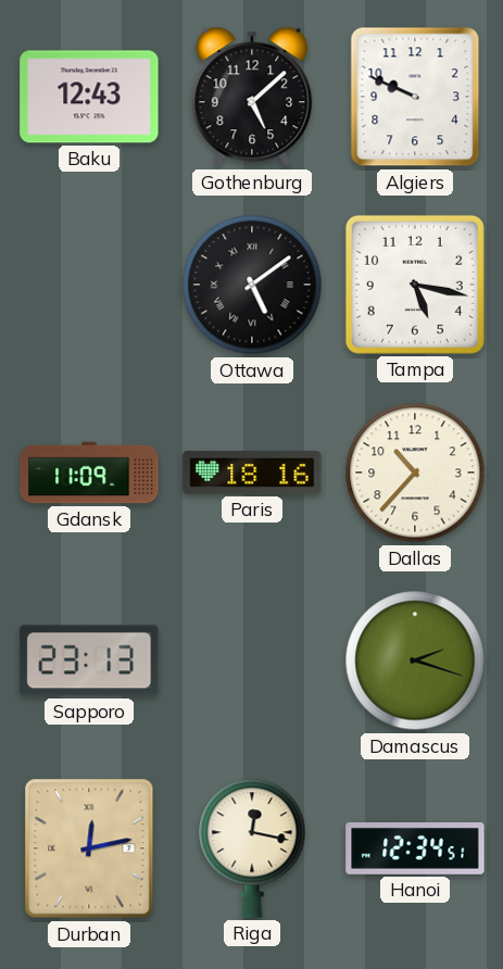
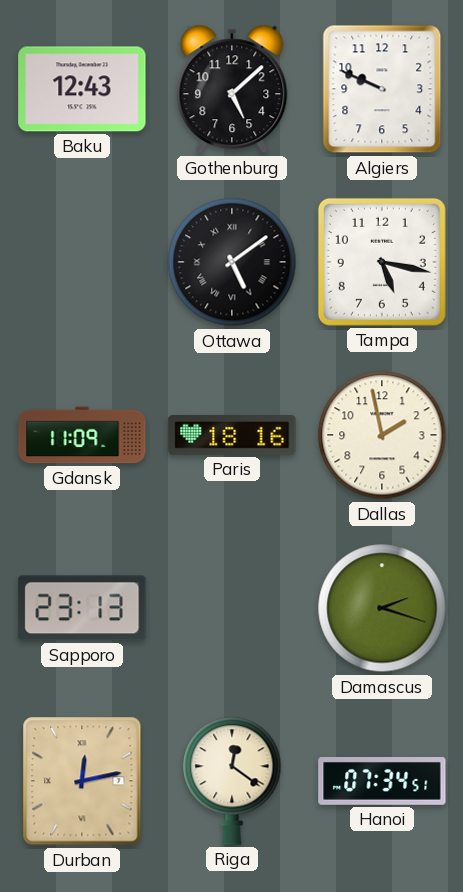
Dallas: 10:37 -> 1:58 (382, 435)
Riga: 12:17 -> 12:21 (232, 781)
Hanoi: 12:34 -> 07:34 (382, 782)
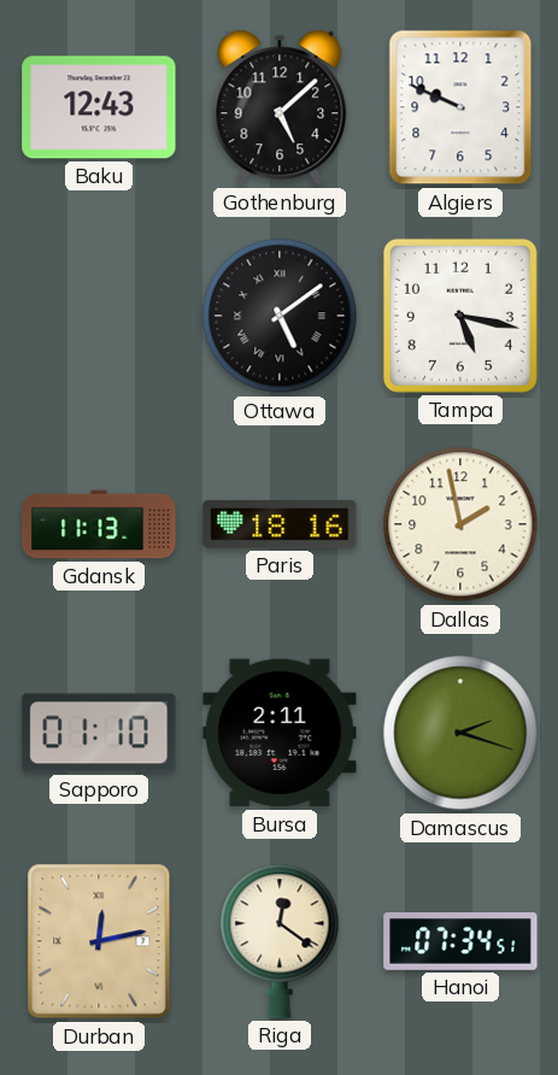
Gdansk: 11:09 -> 11:13 (99, 524)
Sapporo: 23:13 -> 01:10 (99, 733)
Bursa: none -> 2:11 (280, 733)
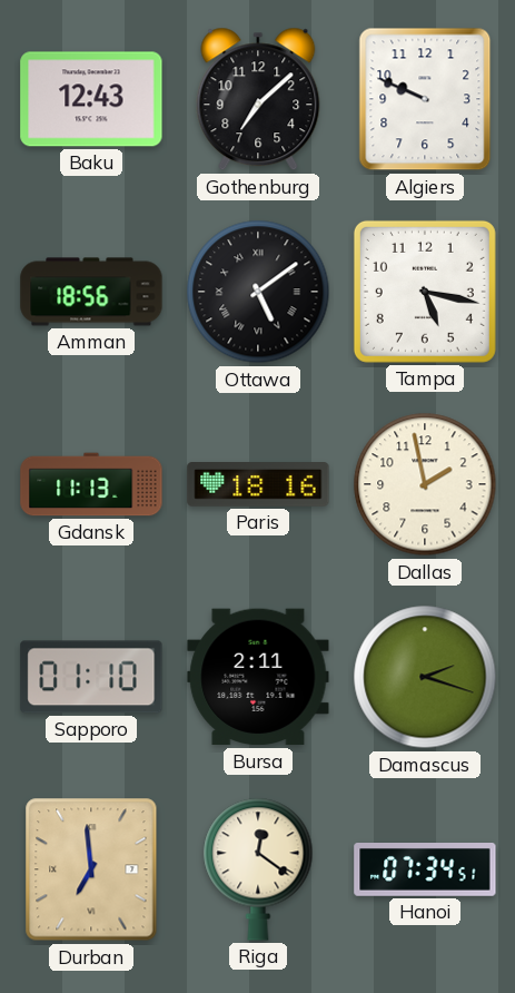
Gothenburg: 5:08 -> 7:08 (258, 99)
Amman: none -> 18:56 (91, 292)
Durban: 12:13 -> 6:59 (91, 869)
